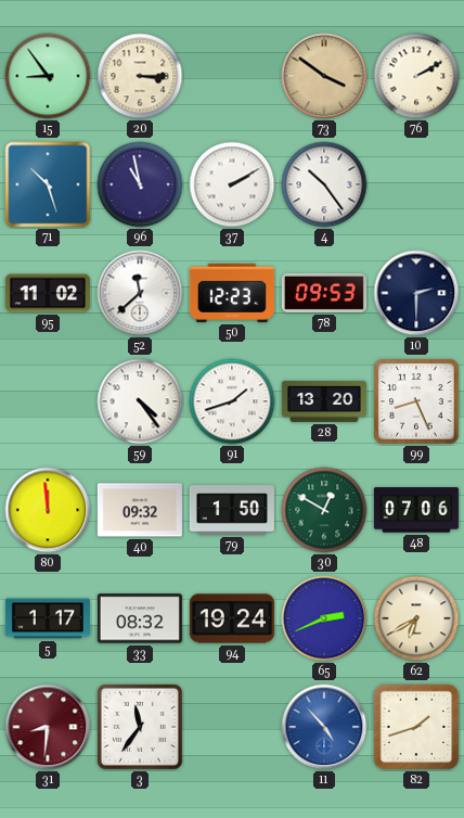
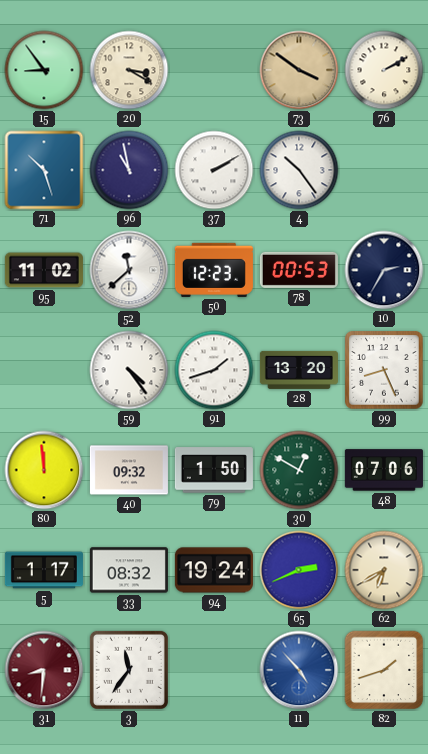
20: 3:15 -> 3:20 (129, 70)
78: 09:53 -> 00:53 (299, 270)
10: 2:30 -> 2:35 (384, 270)
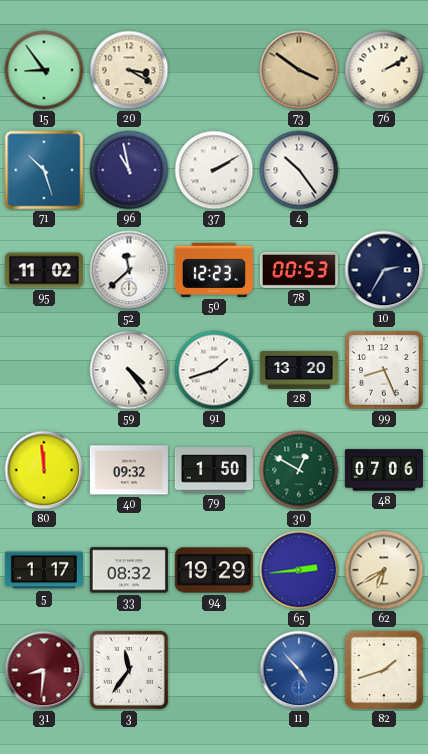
94: 19:24 -> 19:29 (214, 570)
65: 2:41 -> 2:44 (299, 570)
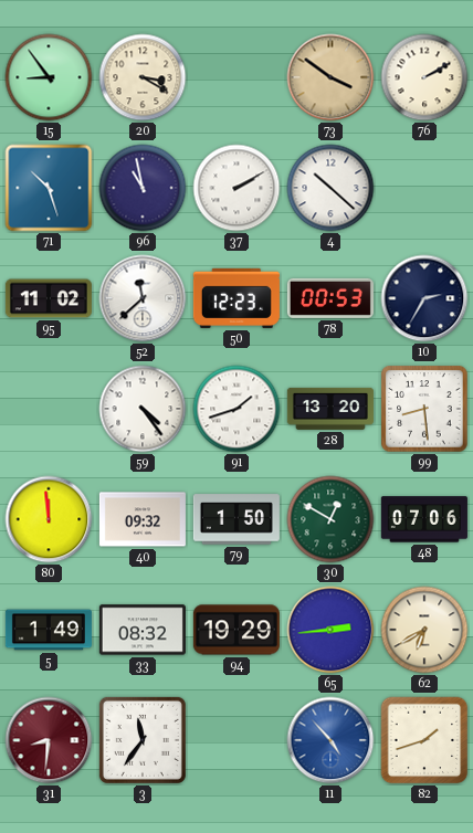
4: 10:24 -> 10:22 (330, 188)
99: 8:26 -> 8:29 (424, 409)
5: 1:17 -> 1:49 (49, 630)
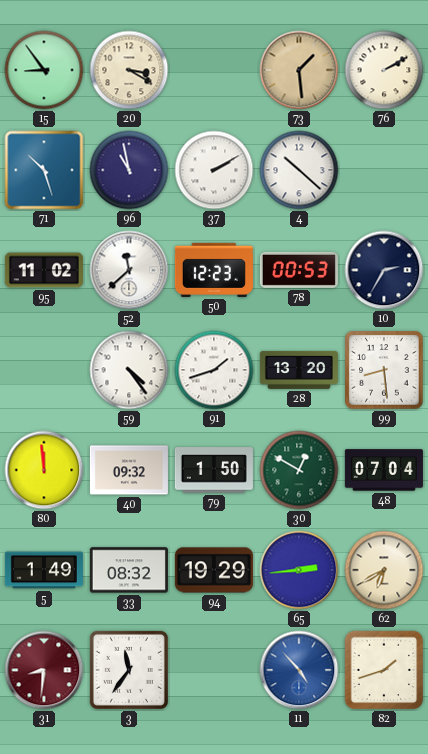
73: 3:51 -> 1:29 (299, 70)
48: 07:06 -> 07:04 (384, 470)
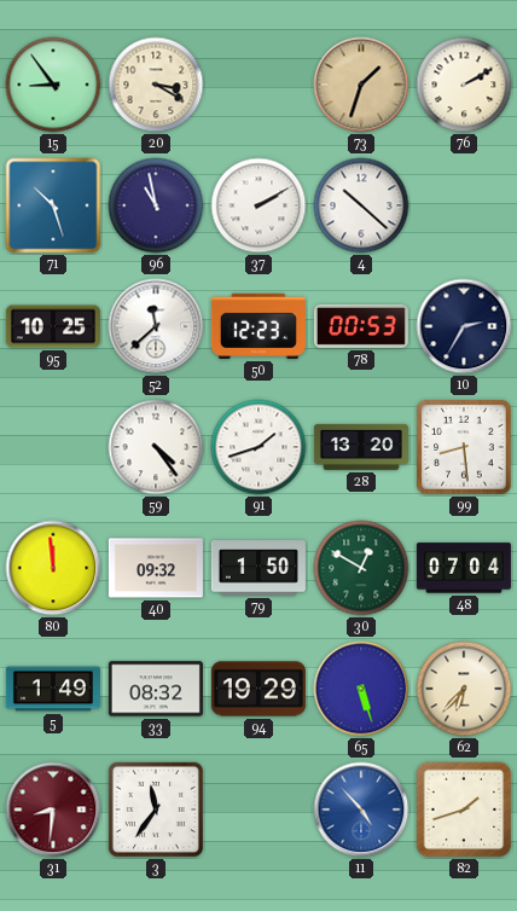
73: 1:29 -> 1:33 (361, 85)
95: 11:02 -> 10:25 (53, 326)
65: 2:44 -> 5:27 (361, 689)
62: 6:40 -> 6:37 (464, 689)
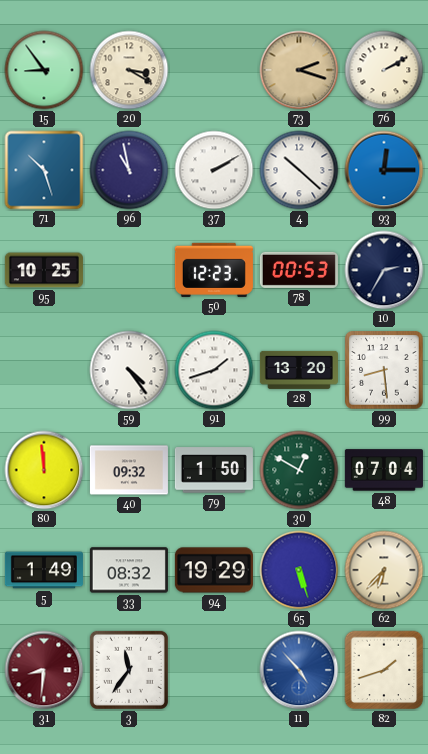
73: 1:33 -> 2:18 (299, 70)
93: none -> 12:15 (384, 170)
52: 11:38 -> none (156, 326)
